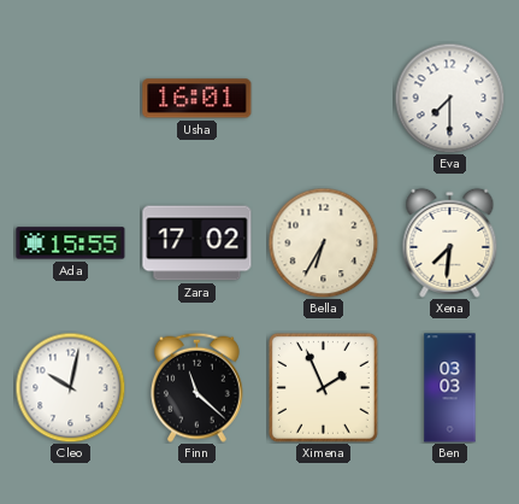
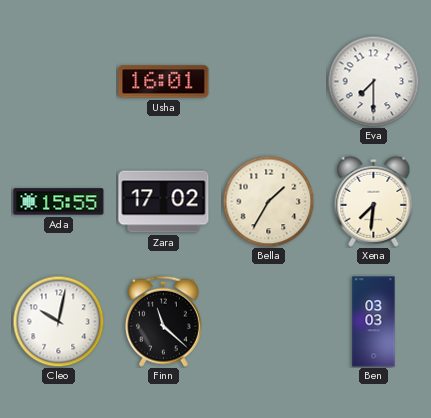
Bella: 6:35 -> 1:35 (268, 201)
Ximena: 1:56 -> none (323, 387)
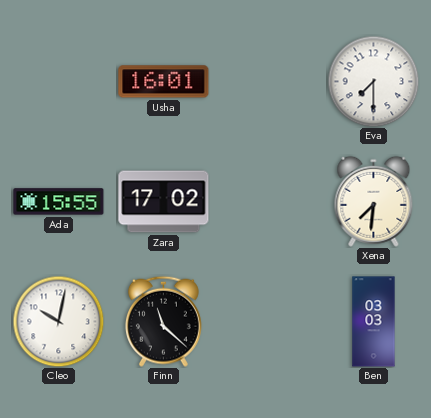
Bella: 1:35 -> none (268, 201)
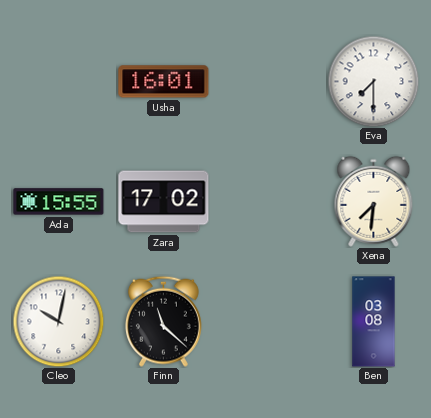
Ben: 03:03 -> 03:08 (374, 322)
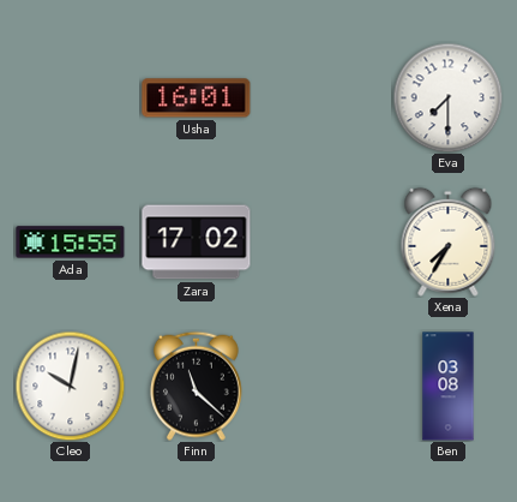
Xena: 7:31 -> 7:35 (449, 241)
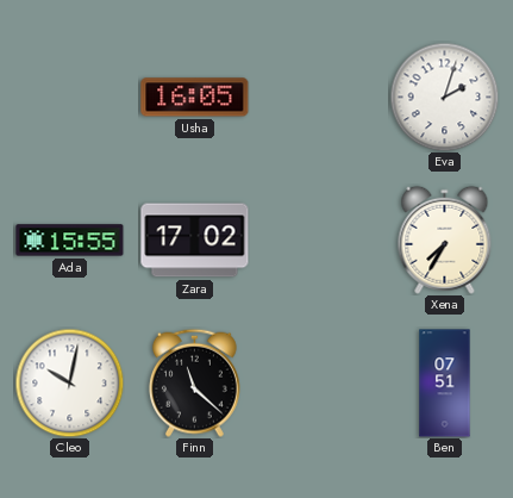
Usha: 16:01 -> 16:05 (195, 98)
Eva: 7:30 -> 2:03 (444, 97)
Ben: 03:08 -> 07:51 (445, 384)
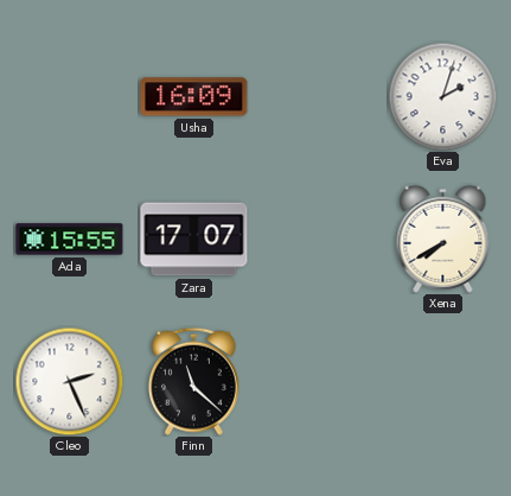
Usha: 16:05 -> 16:09 (194, 97)
Zara: 17:02 -> 17:07 (194, 240)
Xena: 7:35 -> 7:40 (443, 239)
Cleo: 10:02 -> 2:26 (69, 381)
Ben: 07:51 -> none (445, 384)
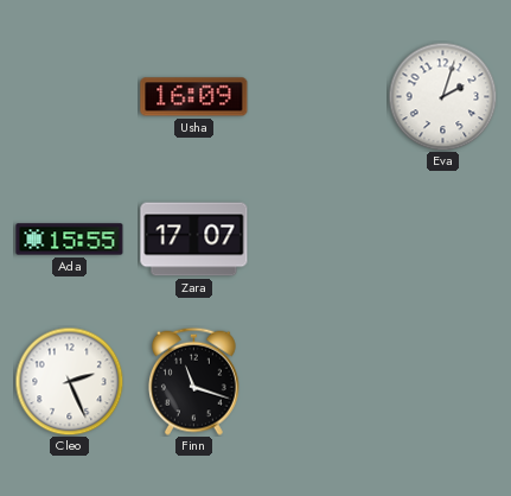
Xena: 7:40 -> none (443, 239)
Finn: 11:22 -> 11:18 (193, 381)
